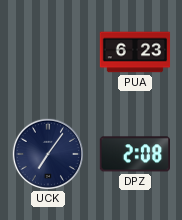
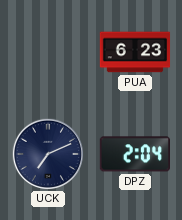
UCK: 7:06 -> 7:11 (47, 153)
DPZ: 2:08 -> 2:04 (134, 154)
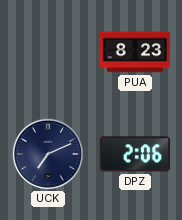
PUA: 6:23 -> 8:23 (135, 52)
DPZ: 2:04 -> 2:06 (134, 154)
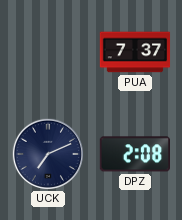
PUA: 8:23 -> 7:37 (135, 52)
DPZ: 2:06 -> 2:08 (134, 154)
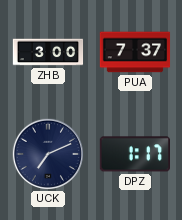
ZHB: none -> 3:00 (48, 52)
DPZ: 2:08 -> 1:17 (134, 154)
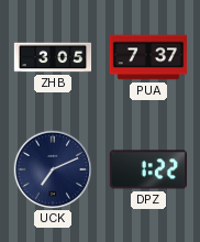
ZHB: 3:00 -> 3:05 (53, 57)
DPZ: 1:17 -> 1:22 (147, 169)
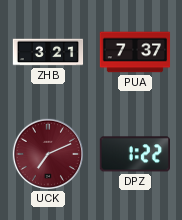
ZHB: 3:05 -> 3:21 (48, 52)
UCK dial: navy -> burgundy (47, 153)
